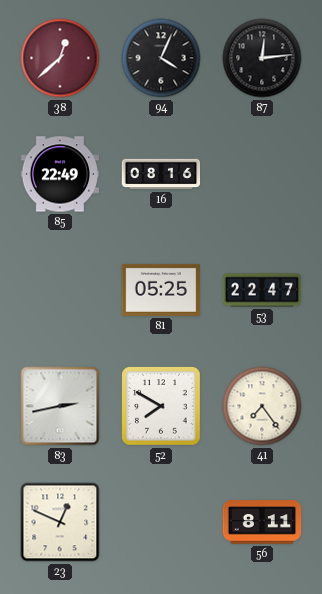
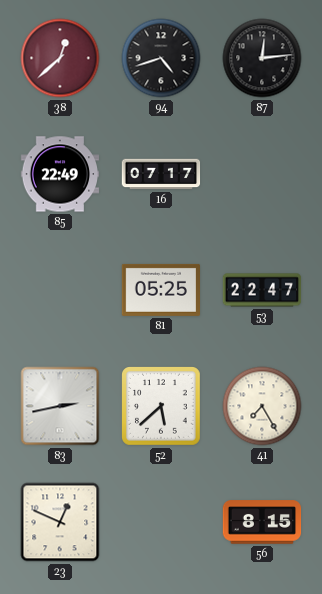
94: 4:04 -> 4:42 (161, 58)
16: 08:16 -> 07:17 (161, 174)
52: 7:50 -> 5:38 (162, 407)
41: 7:24 -> 7:25 (262, 406)
56: 8:11 -> 8:15 (262, 522)
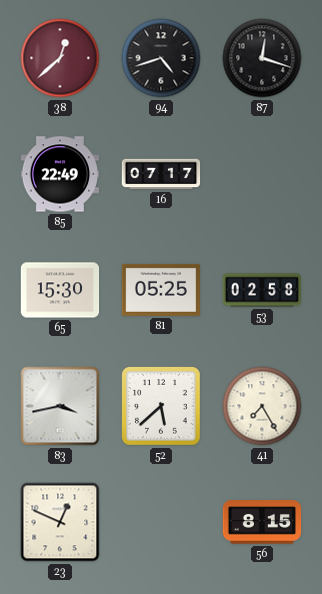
87: 12:14 -> 12:18 (262, 58)
65: none -> 15:30 (60, 290)
53: 22:47 -> 02:58 (262, 290)
83: 2:43 -> 3:43 (60, 406)
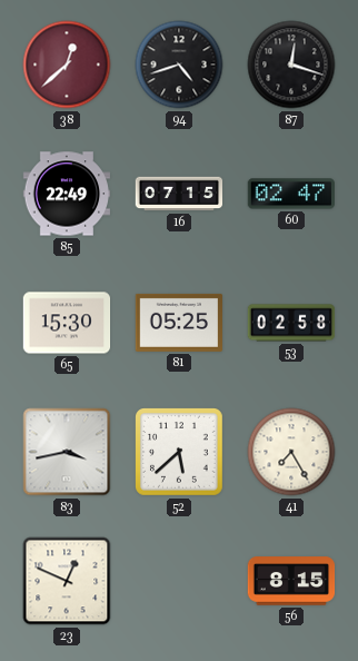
16: 07:17 -> 07:15 (179, 194)
60: none -> 02:47 (290, 194)
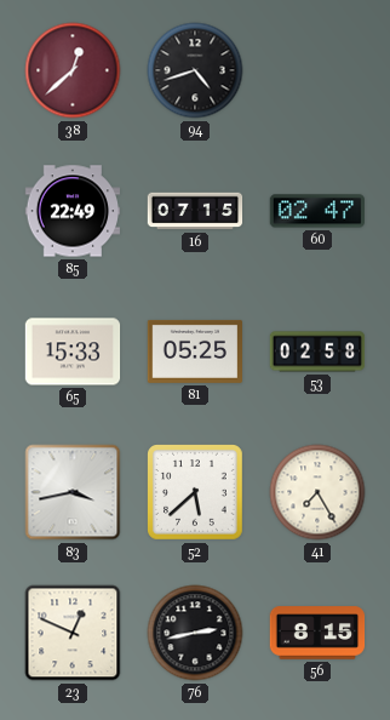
87: 12:18 -> none (291, 65)
65: 15:30 -> 15:33 (73, 352)
76: none -> 2:43 (195, 633)
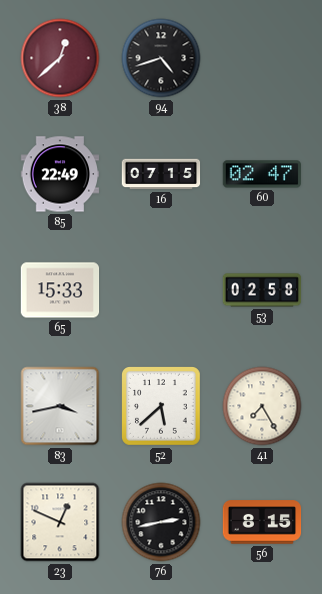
81: 05:25 -> none (195, 352)
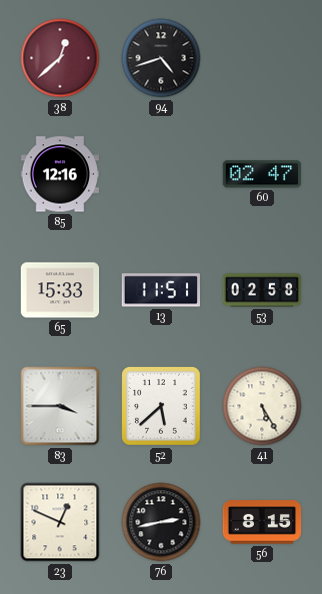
85: 22:49 -> 12:16 (60, 174)
16: 07:15 -> none (161, 174)
13: none -> 11:51 (161, 290)
83: 3:43 -> 3:45 (60, 406)
41: 7:25 -> 5:25 (262, 406)
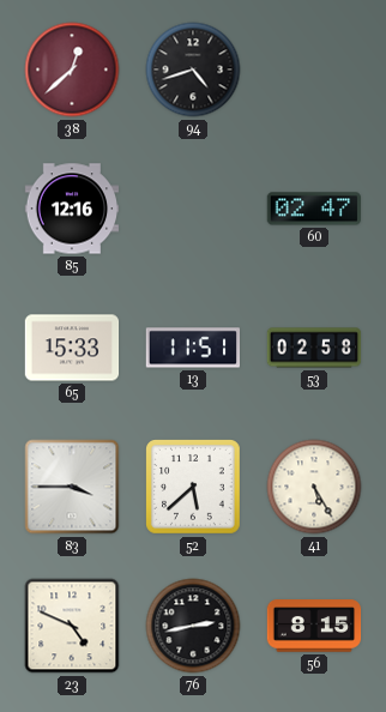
23: 12:49 -> 4:49 (72, 626)
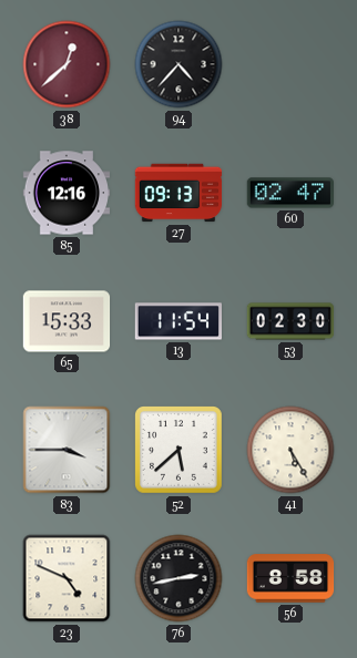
94: 4:42 -> 4:37 (178, 64)
27: none -> 09:13 (178, 193)
13: 11:51 -> 11:54 (178, 321)
53: 02:58 -> 02:30 (290, 321)
56: 8:15 -> 8:58 (290, 578)
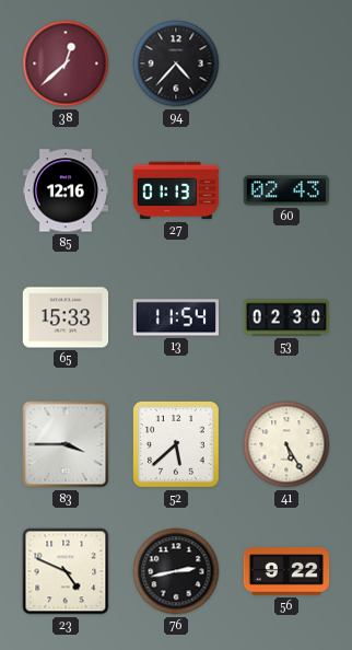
27: 09:13 -> 01:13 (176, 190)
60: 02:47 -> 02:43 (285, 190)
56: 8:58 -> 9:22 (286, 571)
